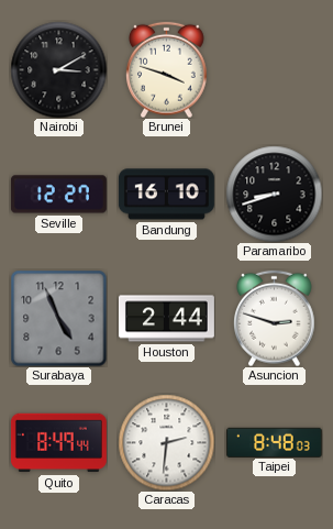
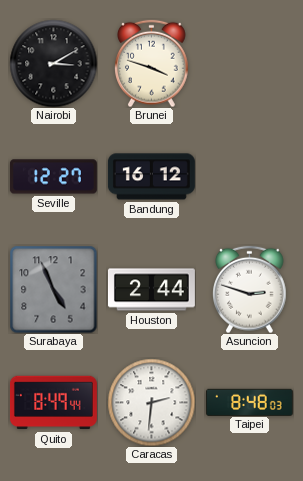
Bandung: 16:10 -> 16:12 (151, 177)
Paramaribo: 8:42 -> none (274, 194)
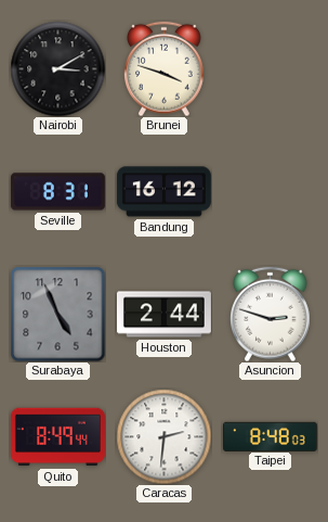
Seville: 12:27 -> 8:31 (57, 192)
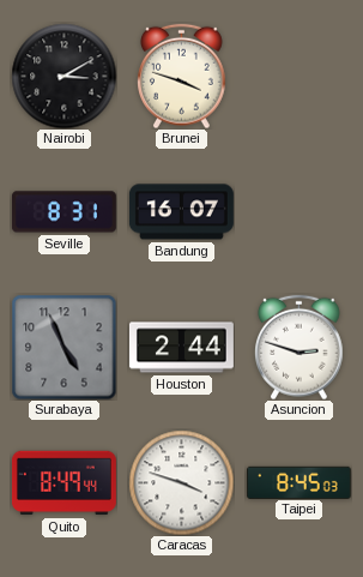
Bandung: 16:12 -> 16:07 (181, 212)
Caracas: 2:31 -> 3:48 (181, 482)
Taipei: 8:48 -> 8:45 (298, 482)
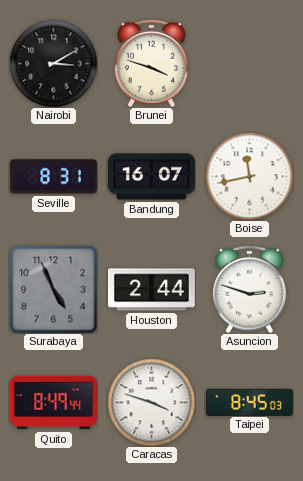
Boise: none -> 11:43 (249, 176)
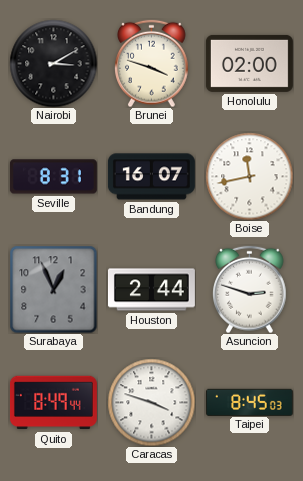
Honolulu: none -> 02:00 (249, 63)
Surabaya: 4:56 -> 12:56 (53, 289)
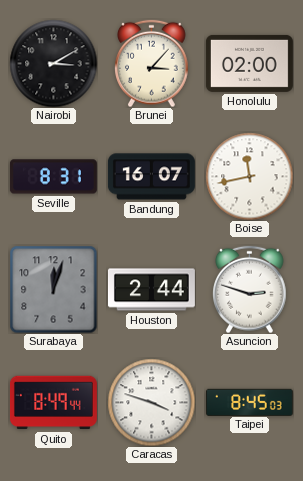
Brunei: 3:48 -> 3:07 (152, 63)
Surabaya: 12:56 -> 12:03 (53, 289)
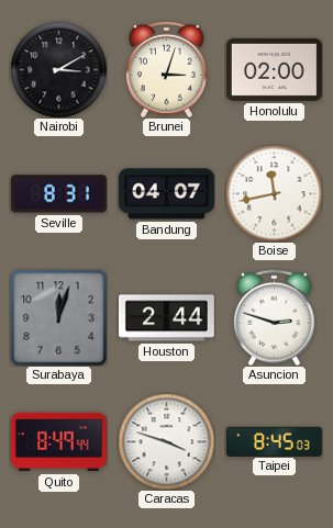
Brunei: 3:07 -> 3:03 (167, 69)
Bandung: 16:07 -> 04:07 (166, 194)
